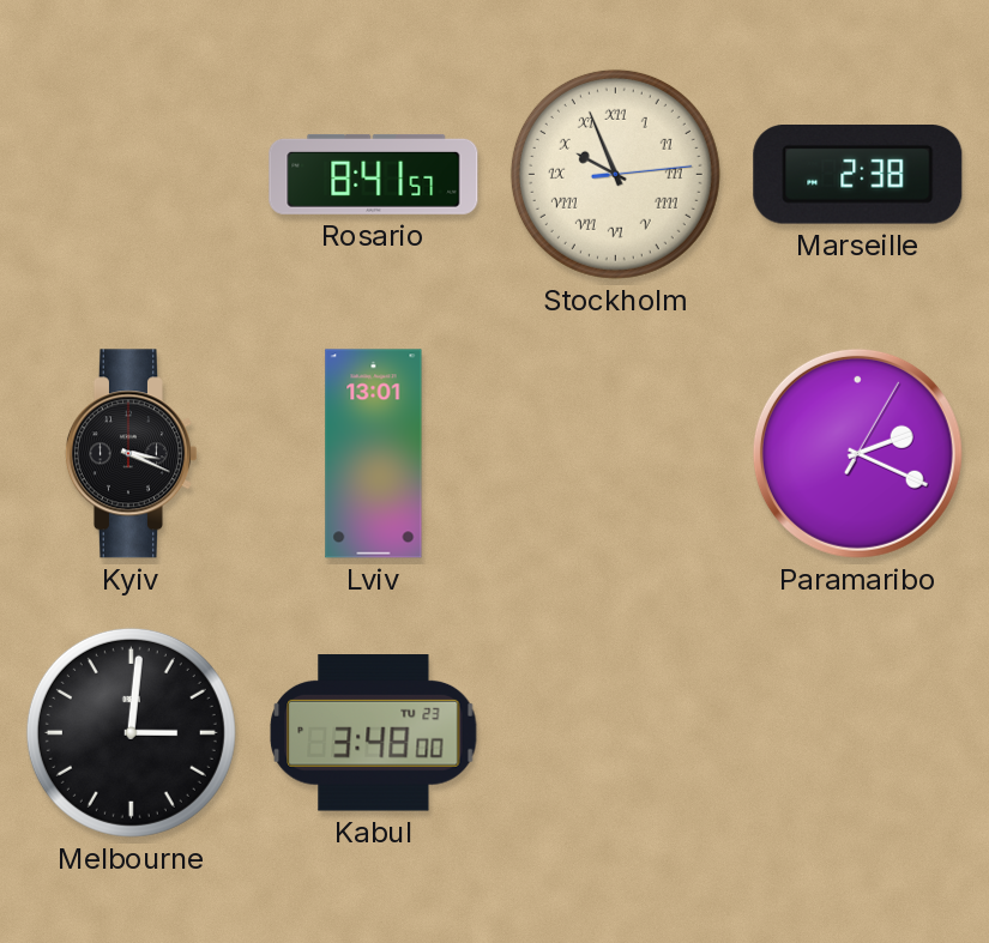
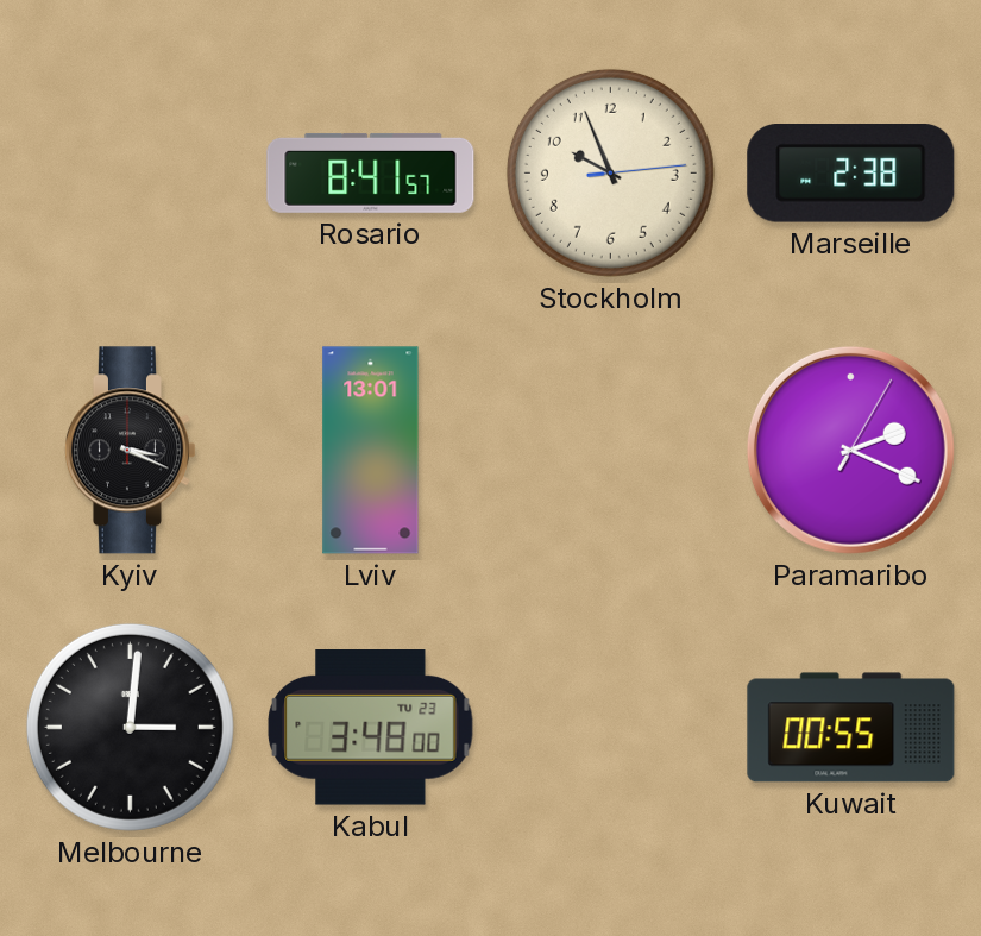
Stockholm numerals: Roman -> Arabic (610, 172)
Kuwait: none -> 00:55 (851, 728)
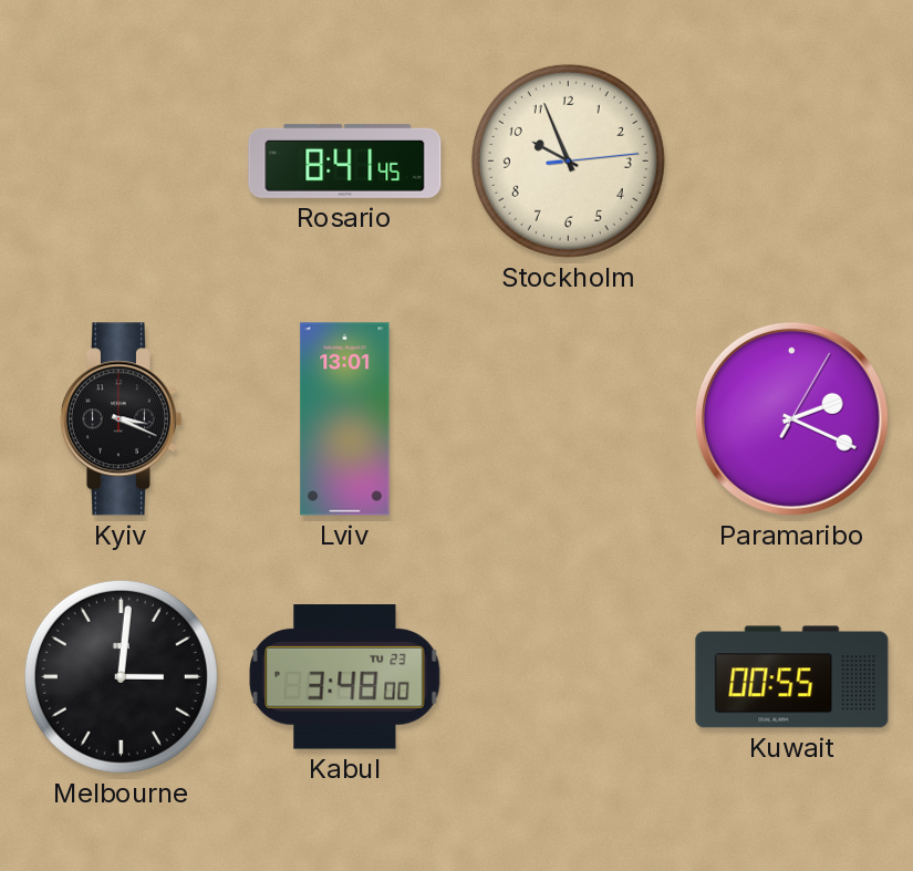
Rosario: 8:41:57 -> 8:41:45 (345, 160)
Marseille: 2:38 -> none (851, 174)
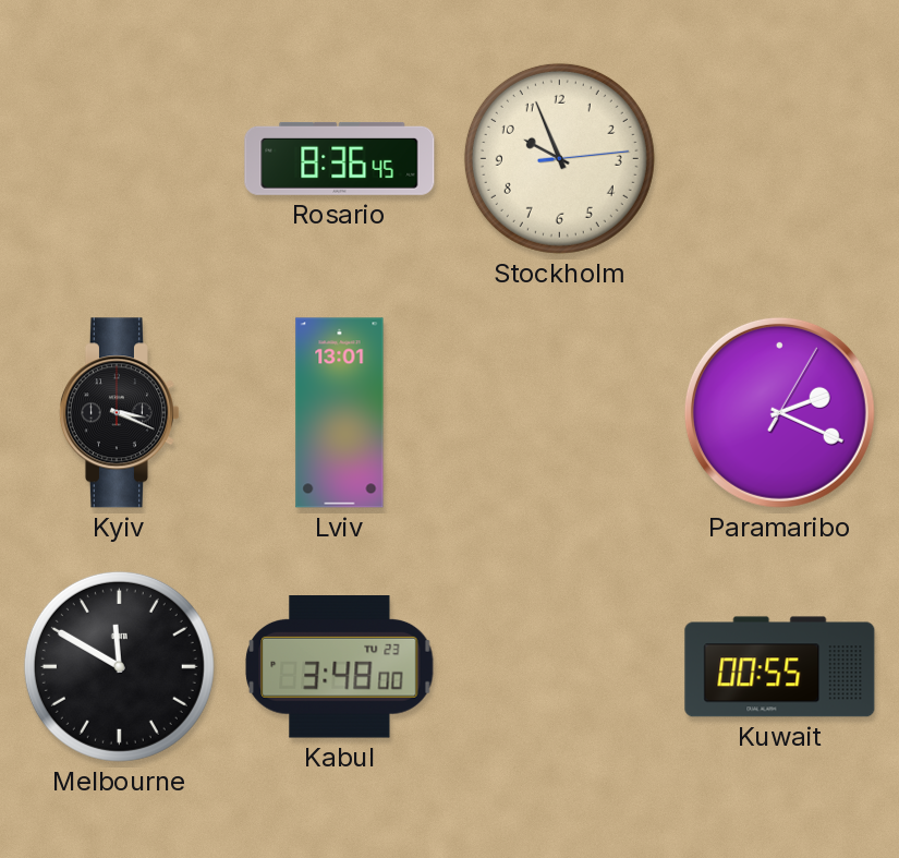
Rosario: 8:41 -> 8:36 (340, 158)
Melbourne: 3:01 -> 11:50 (119, 666)
